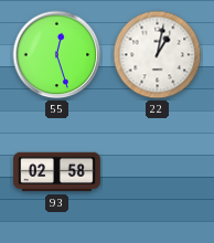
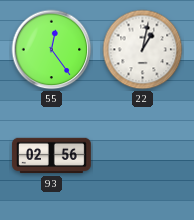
55: 12:27 -> 12:24 (52, 50)
93: 02:58 -> 02:56 (52, 156)
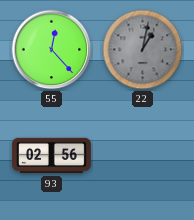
55: 12:24 -> 12:23 (52, 50)
22 dial: white -> grey (143, 50)
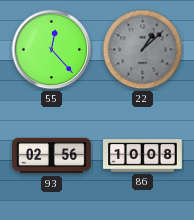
22: 1:02 -> 1:08 (143, 50)
86: none -> 10:08 (143, 156)
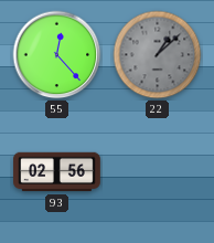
86: 10:08 -> none (143, 156)
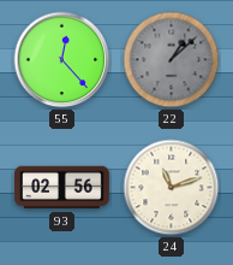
24: none -> 11:12 (172, 188)
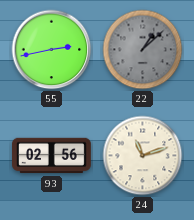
55: 12:23 -> 2:43 (52, 50)
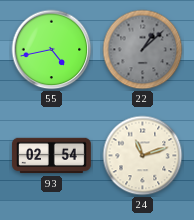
55: 2:43 -> 4:43 (52, 50)
93: 02:56 -> 02:54 (52, 156)
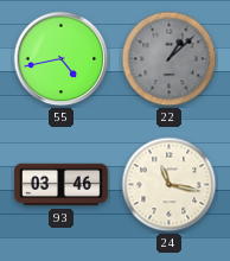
93: 02:54 -> 03:46 (62, 185)
24: 11:12 -> 11:17 (170, 185)
